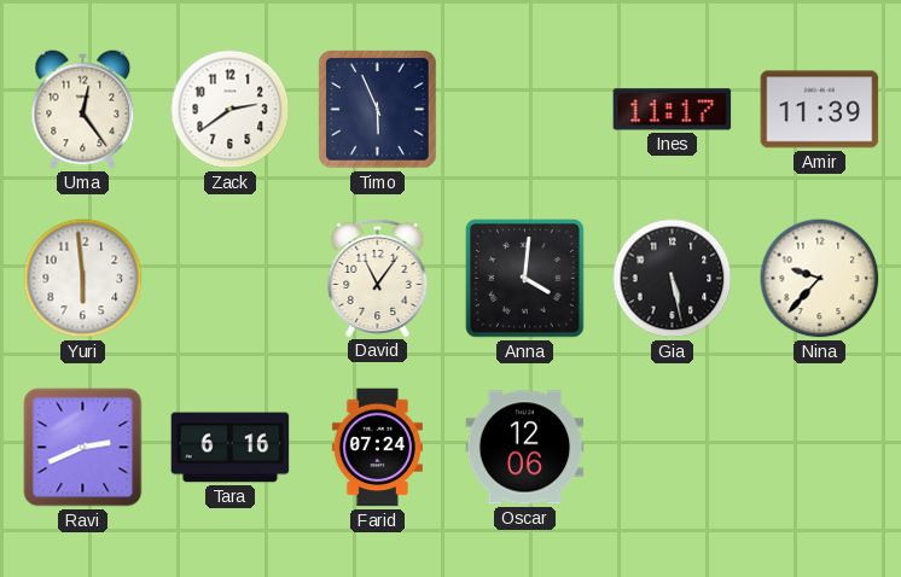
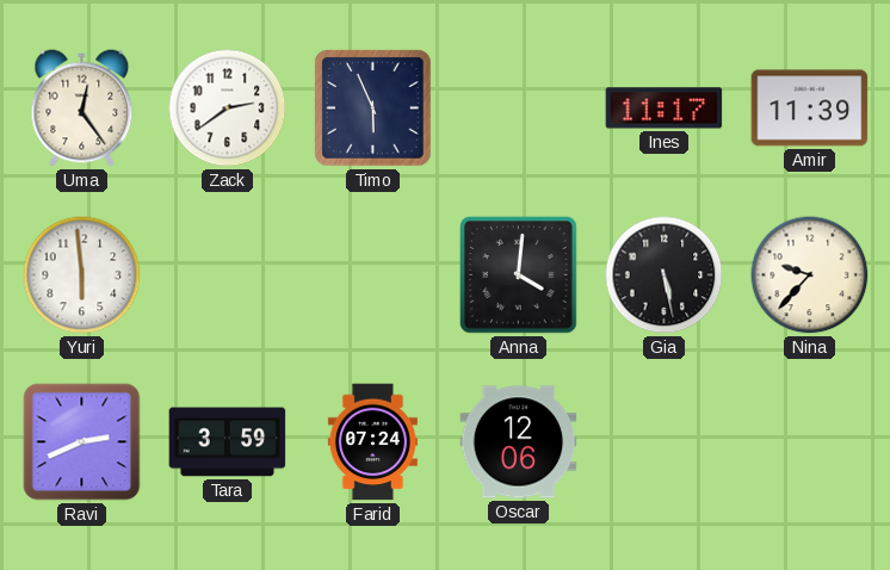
David: 11:06 -> none (378, 278)
Tara: 6:16 -> 3:59 (228, 442)
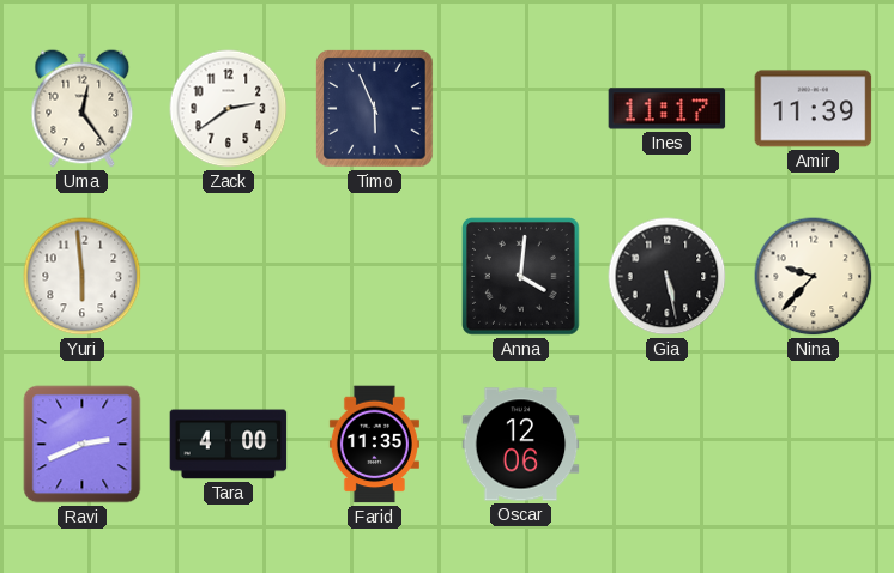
Tara: 3:59 -> 4:00 (229, 445)
Farid: 07:24 -> 11:35 (374, 445)
